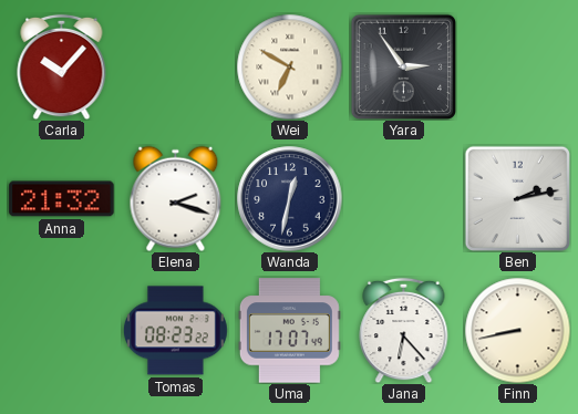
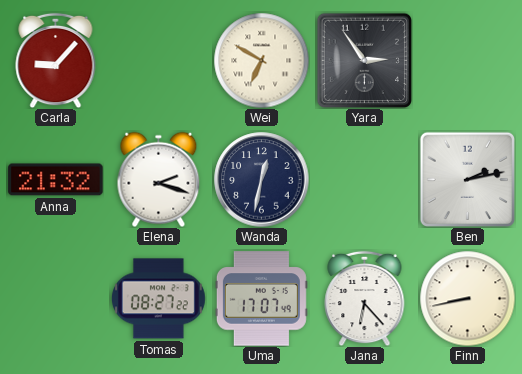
Carla: 10:07 -> 9:07 (56, 60)
Tomas: 08:23 -> 08:27 (158, 299)
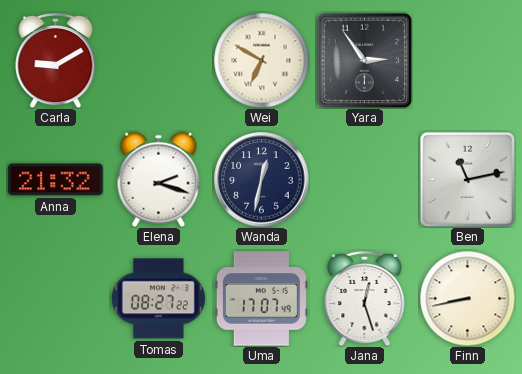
Carla: 9:07 -> 9:10 (56, 60)
Ben: 2:13 -> 11:13 (467, 179)
Jana: 6:23 -> 12:27 (365, 298)
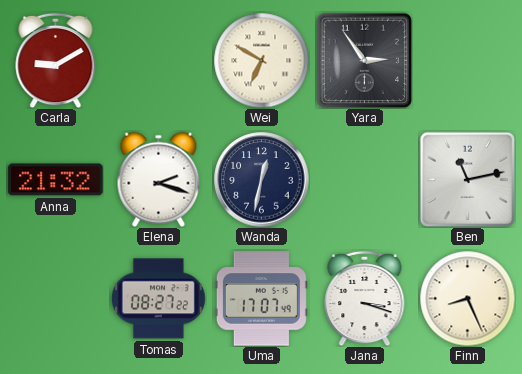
Jana: 12:27 -> 3:18 (365, 298)
Finn: 8:43 -> 8:26 (467, 298)
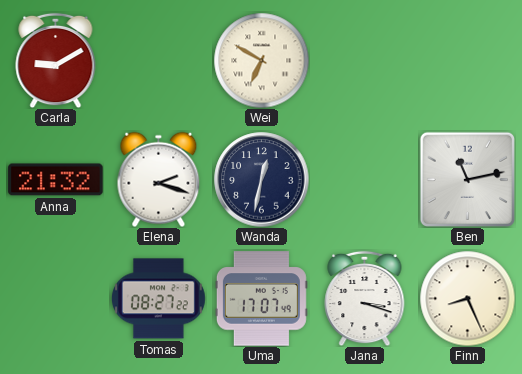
Yara: 2:54 -> none (364, 60)
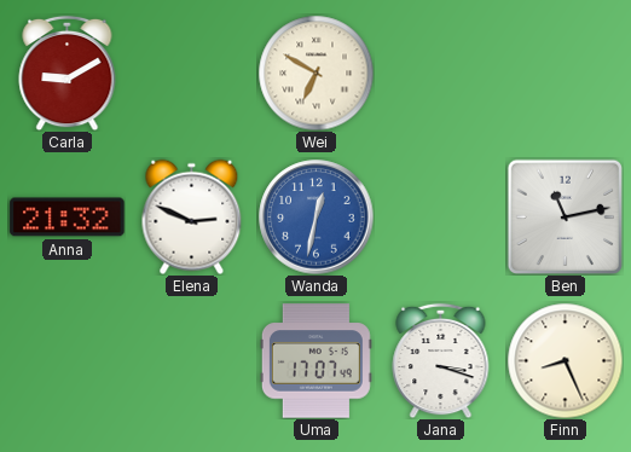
Elena: 2:18 -> 2:49 (192, 216)
Wanda dial: navy -> blue (317, 218)
Tomas: 08:27 -> none (158, 299)
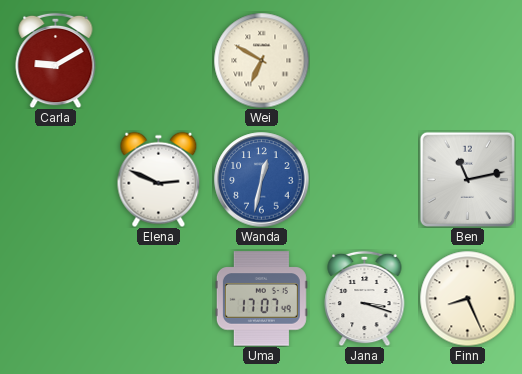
Anna: 21:32 -> none (68, 218)
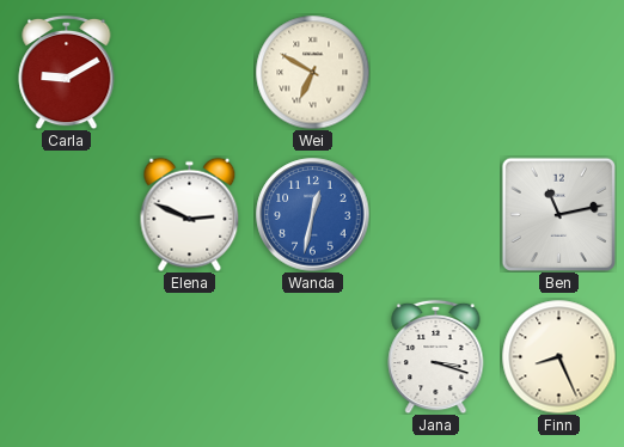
Uma: 17:07 -> none (261, 299)
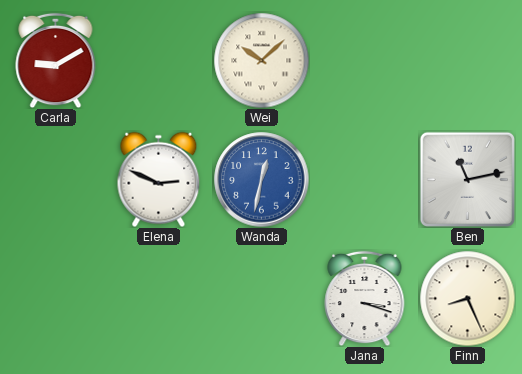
Wei: 6:50 -> 10:08 (261, 60)
